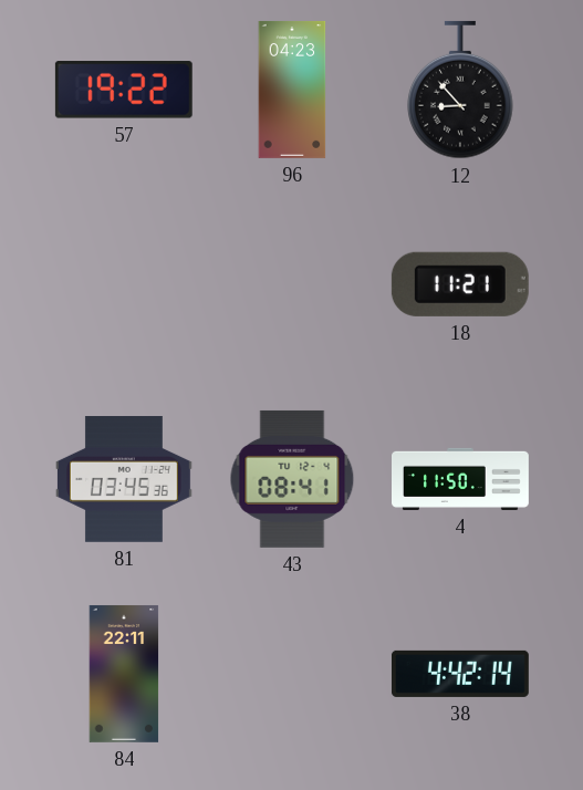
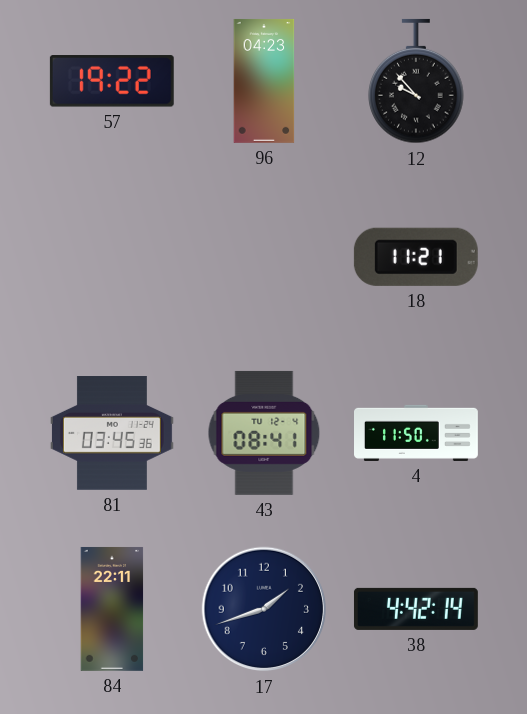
12: 8:53 -> 9:53 (416, 81)
17: none -> 1:42 (264, 609)
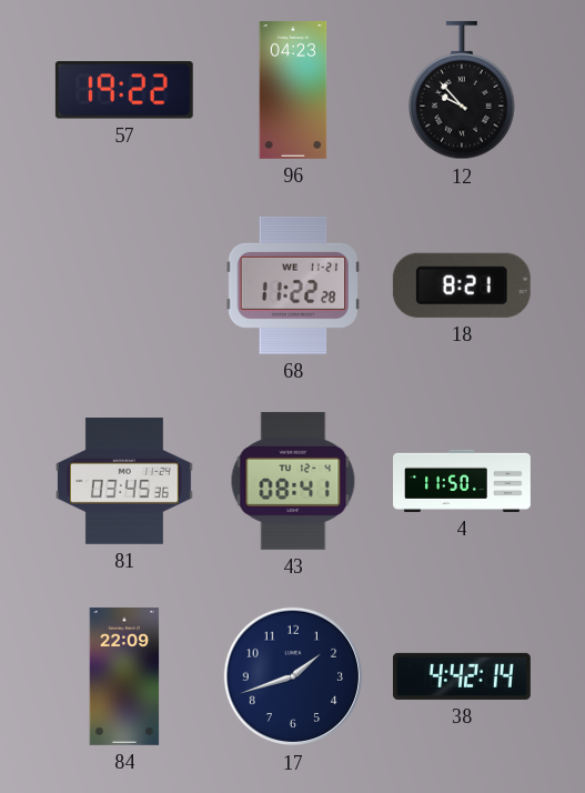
68: none -> 11:22 (293, 285)
18: 11:21 -> 8:21 (462, 285)
84: 22:11 -> 22:09 (124, 676)
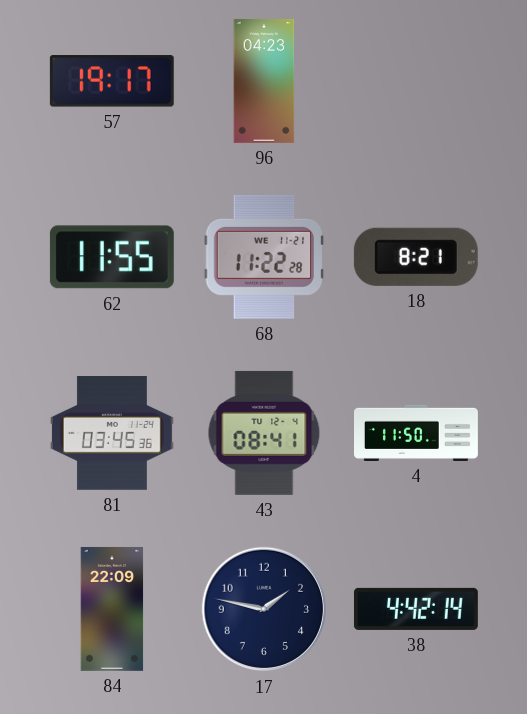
57: 19:22 -> 19:17 (112, 81)
12: 9:53 -> none (462, 90)
62: none -> 11:55 (112, 257)
17: 1:42 -> 1:47 (264, 609)
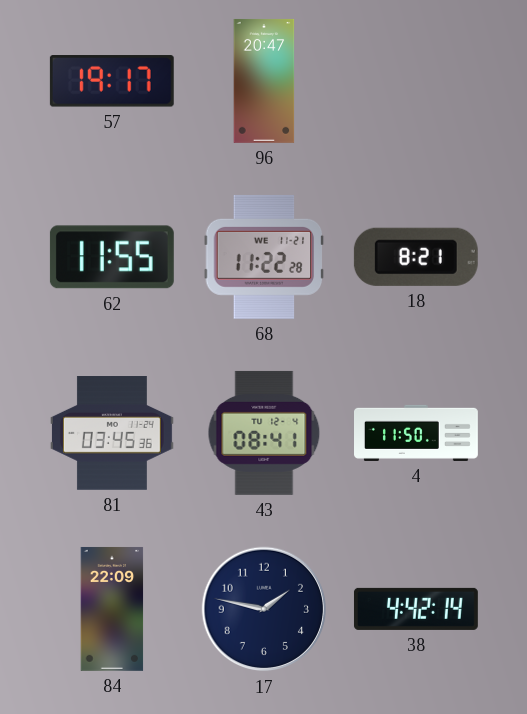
96: 04:23 -> 20:47 (264, 81)
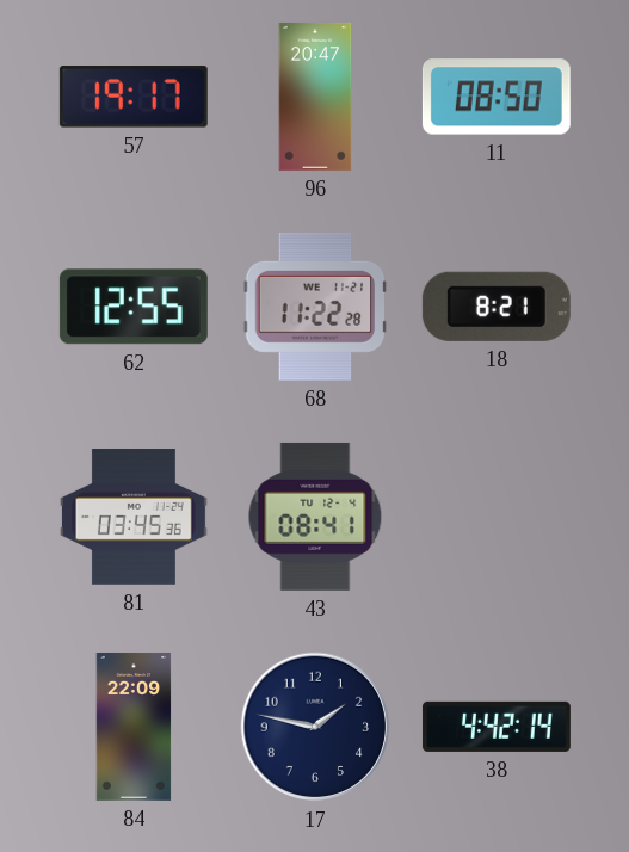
11: none -> 08:50 (497, 97)
62: 11:55 -> 12:55 (134, 307)
4: 11:50 -> none (417, 433)
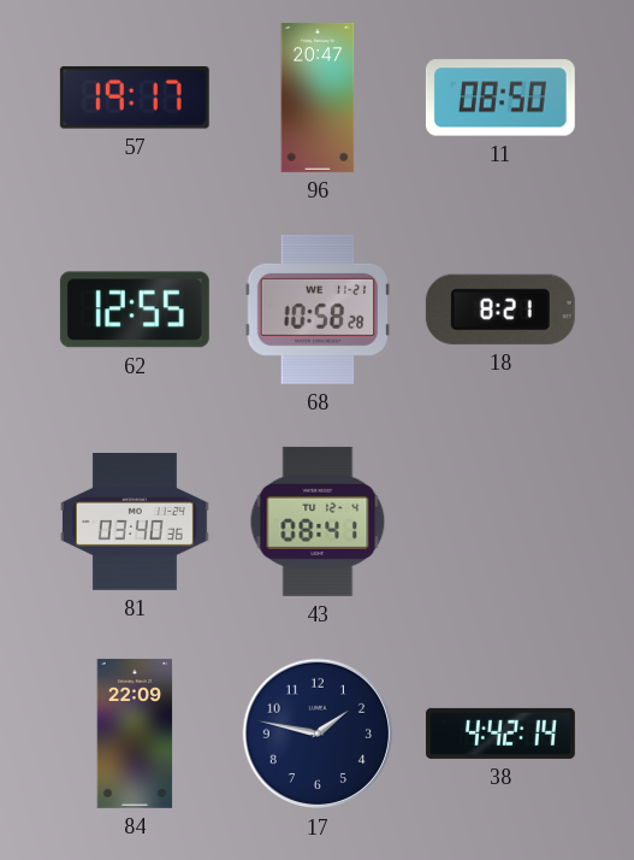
68: 11:22 -> 10:58 (318, 310)
81: 03:45 -> 03:40 (135, 523)
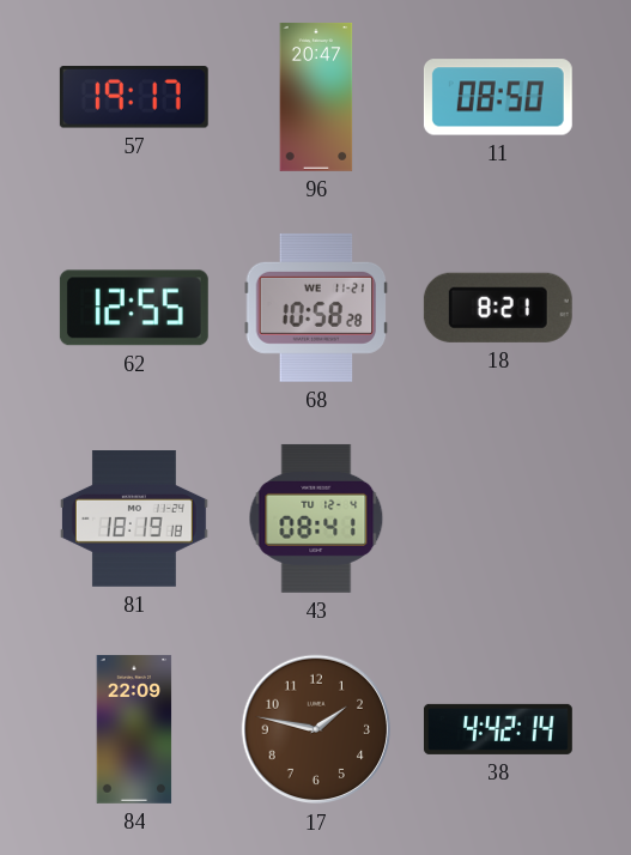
81: 03:40 -> 18:19 (134, 520)
17 dial: navy -> brown (316, 729)
